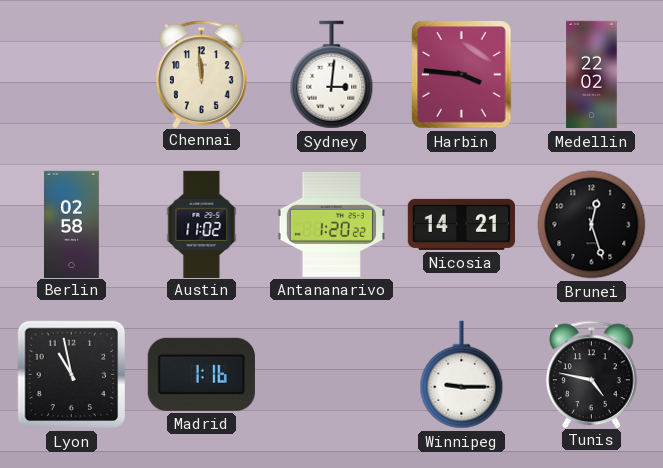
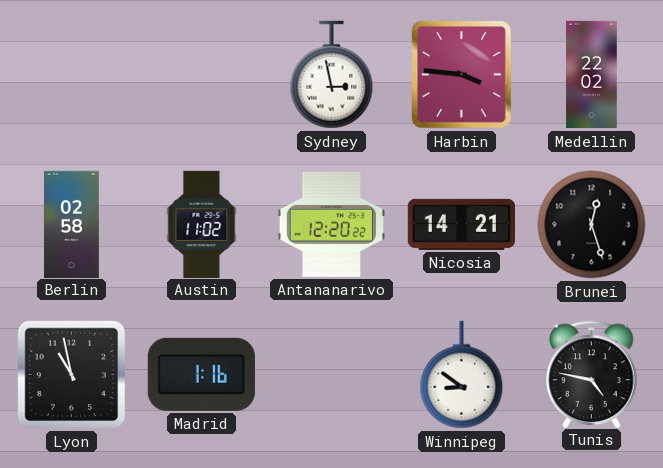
Chennai: 11:59 -> none (202, 74)
Sydney: 3:01 -> 2:58 (332, 75)
Antananarivo: 1:20 -> 12:20 (331, 224)
Winnipeg: 9:15 -> 8:51 (462, 375)
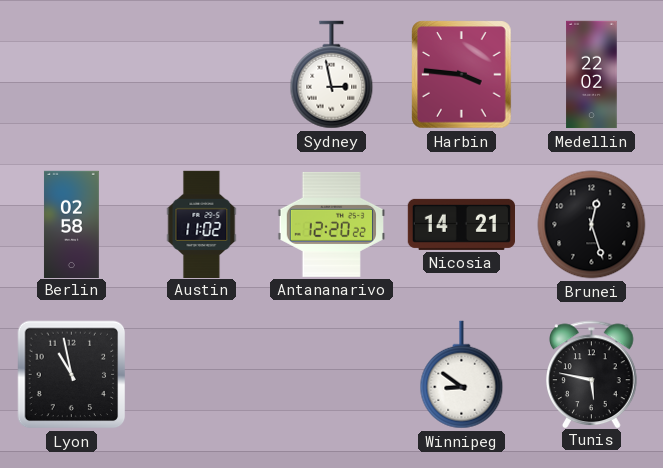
Madrid: 1:16 -> none (201, 374)
Tunis: 4:47 -> 5:47 (592, 374)
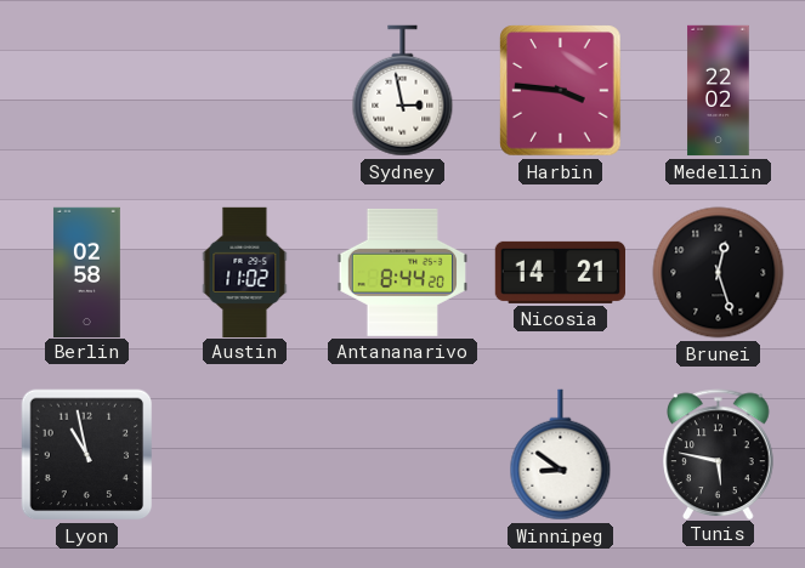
Antananarivo: 12:20 -> 8:44 (402, 272)
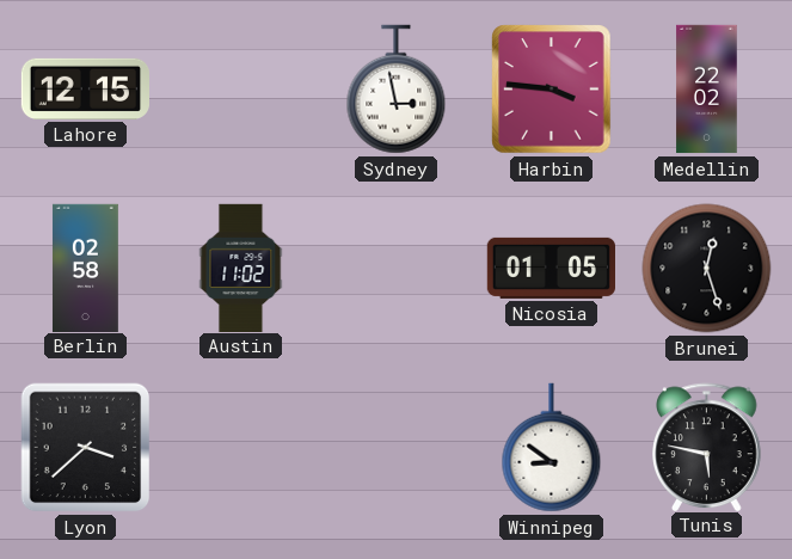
Lahore: none -> 12:15 (85, 88)
Antananarivo: 8:44 -> none (402, 272)
Nicosia: 14:21 -> 01:05 (551, 268)
Lyon: 10:58 -> 3:38 (86, 448)
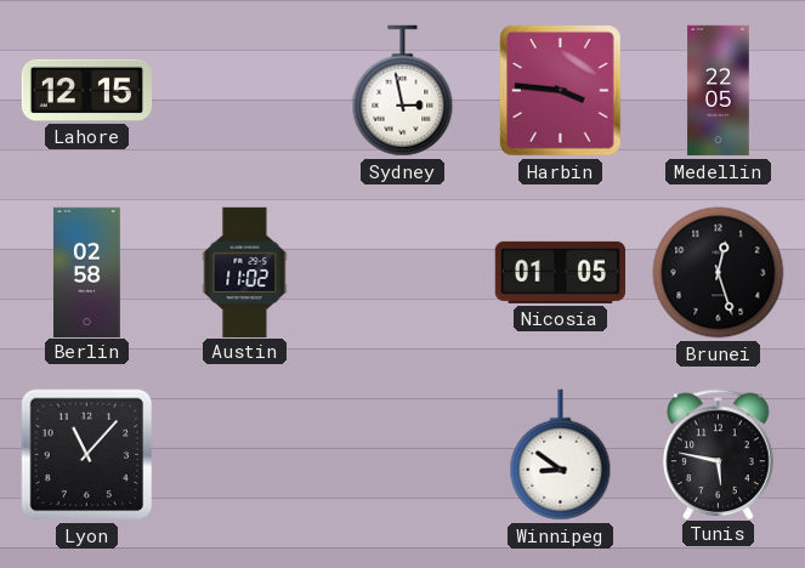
Medellin: 22:02 -> 22:05 (719, 91)
Lyon: 3:38 -> 11:07 (87, 455)
